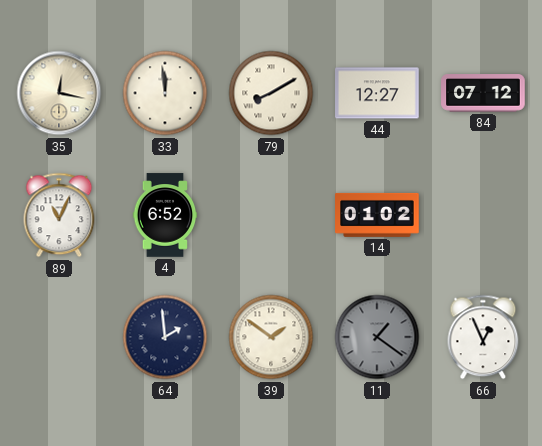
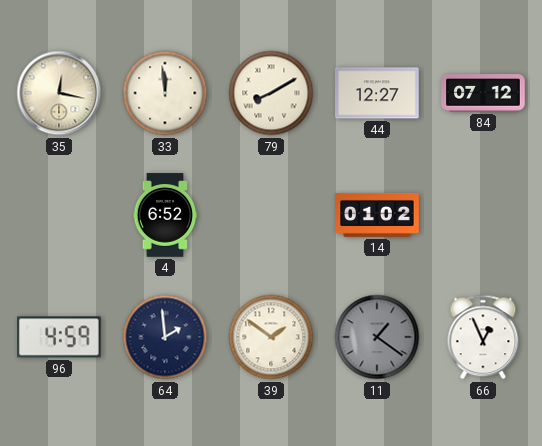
89: 11:04 -> none (59, 215)
96: none -> 4:59 (60, 337)
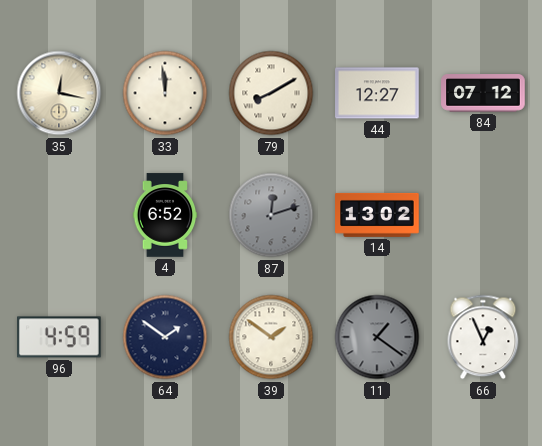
87: none -> 12:12 (271, 215)
14: 01:02 -> 13:02 (377, 215)
64: 1:59 -> 1:51 (165, 337)
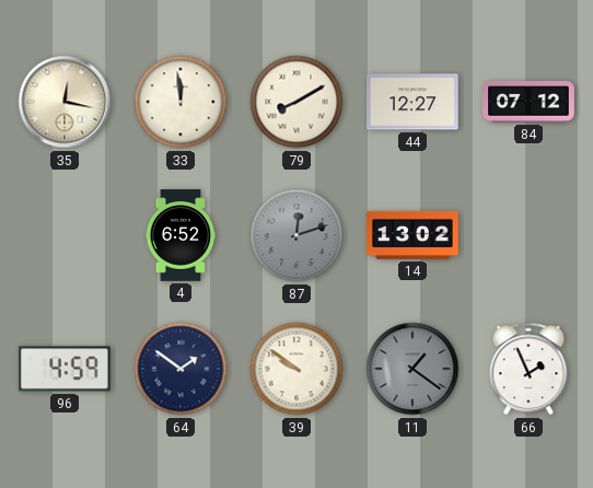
39: 1:51 -> 9:51 (296, 369)
66: 12:56 -> 1:56 (528, 369)
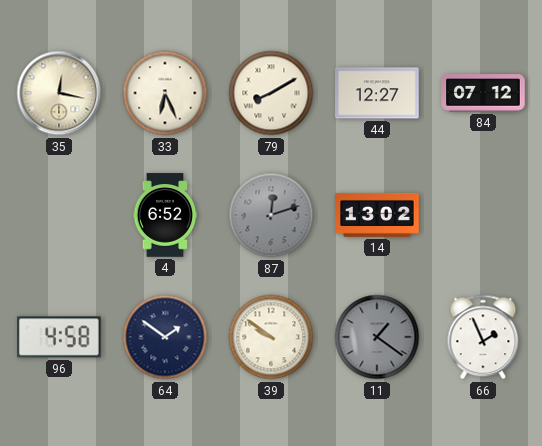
33: 11:59 -> 6:26 (165, 93)
96: 4:59 -> 4:58 (60, 337)
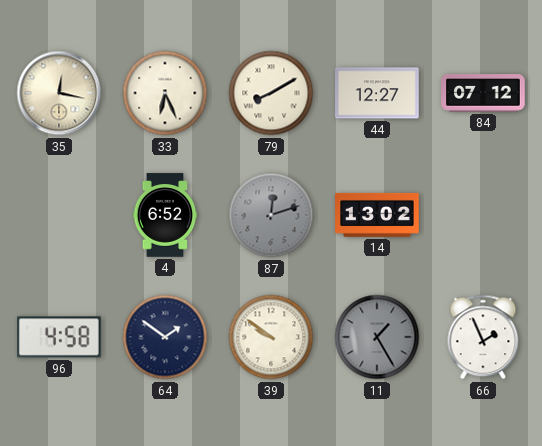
11: 1:21 -> 1:25 (377, 337)
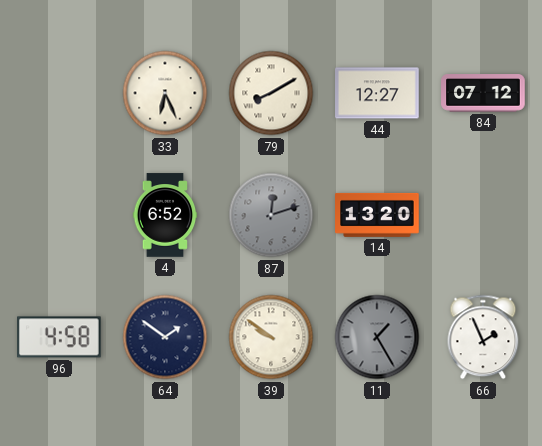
35: 12:17 -> none (59, 93)
14: 13:02 -> 13:20 (377, 215)
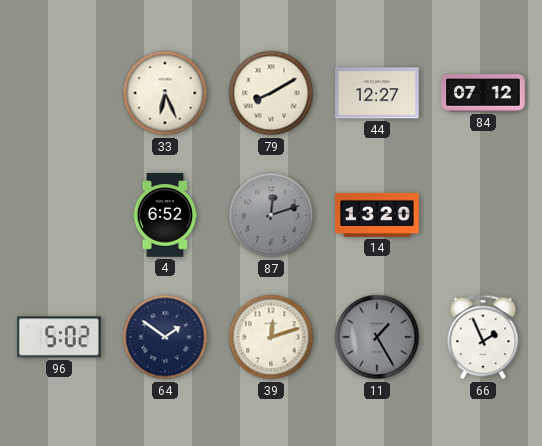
96: 4:58 -> 5:02 (60, 337)
39: 9:51 -> 12:12 (271, 337)
